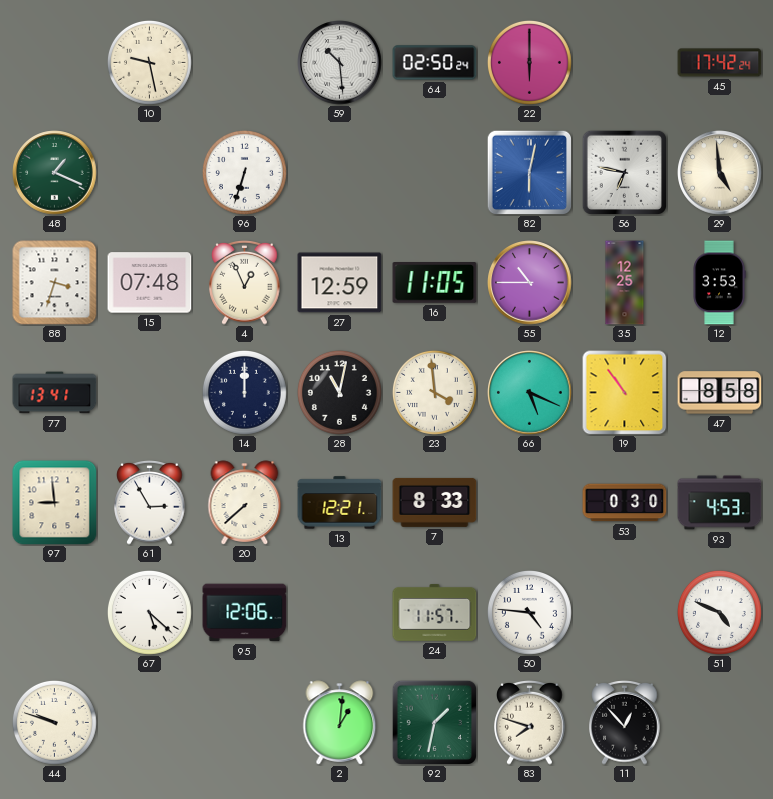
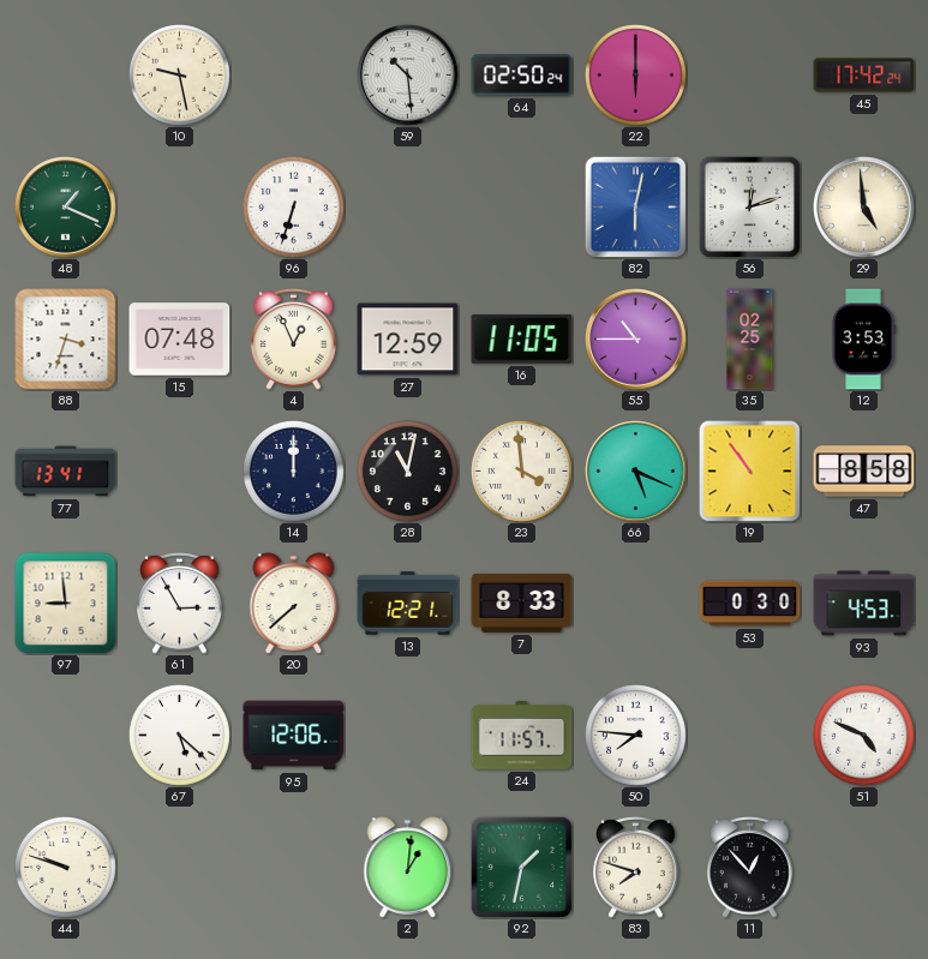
56: 6:47 -> 12:12 (749, 206)
35: 12:25 -> 02:25 (750, 340)
50: 4:46 -> 7:46 (635, 735)
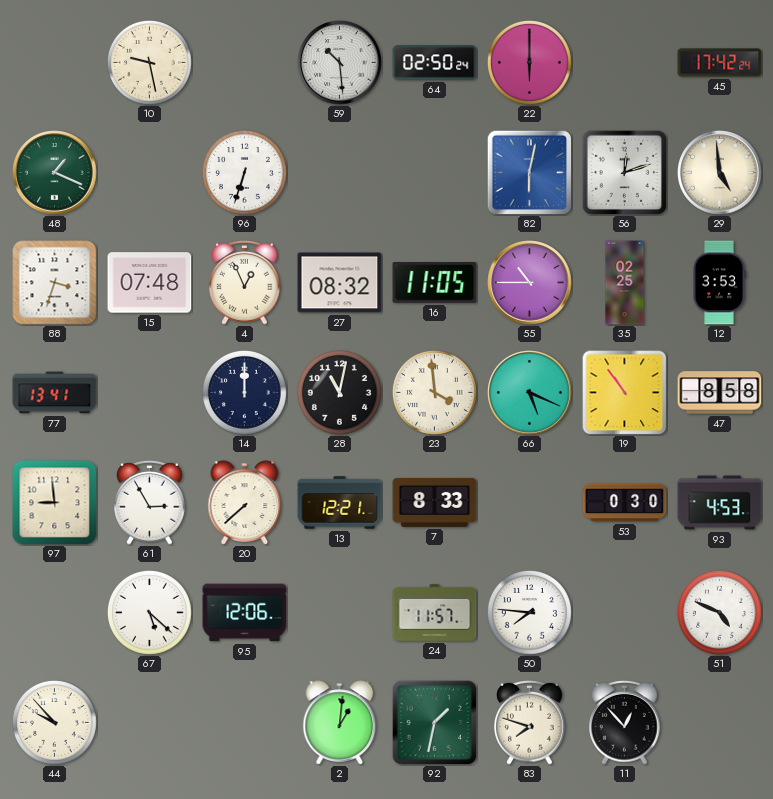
27: 12:59 -> 08:32 (340, 283)
44: 9:48 -> 9:53 (54, 722)
